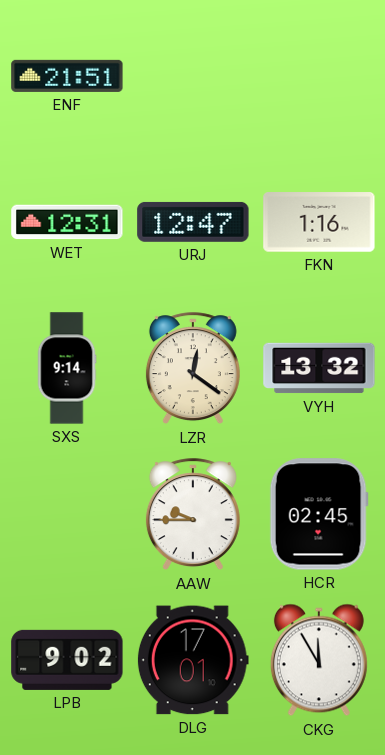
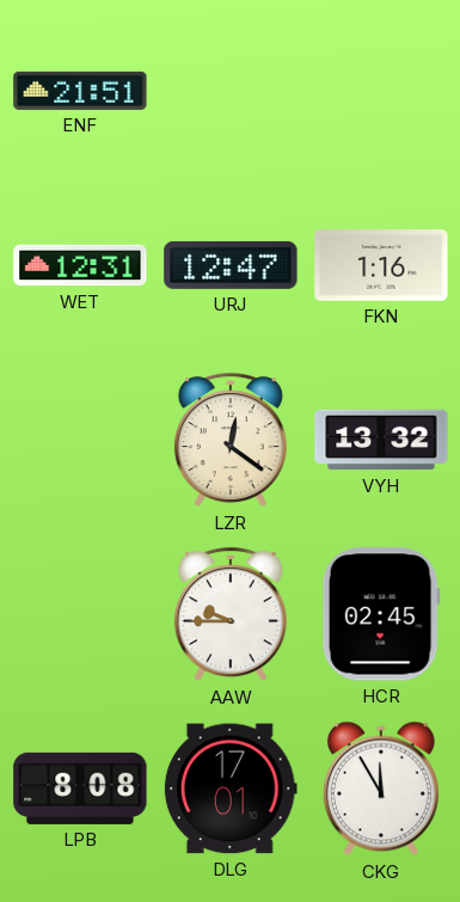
SXS: 9:14 -> none (67, 368)
LPB: 9:02 -> 8:08 (80, 789)
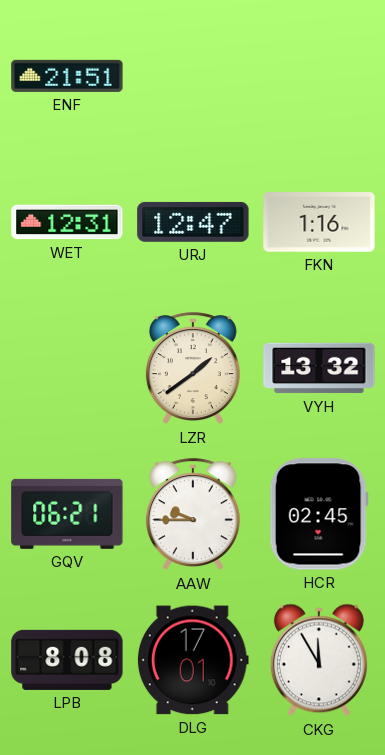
LZR: 12:21 -> 1:39 (193, 369)
GQV: none -> 06:21 (67, 514)
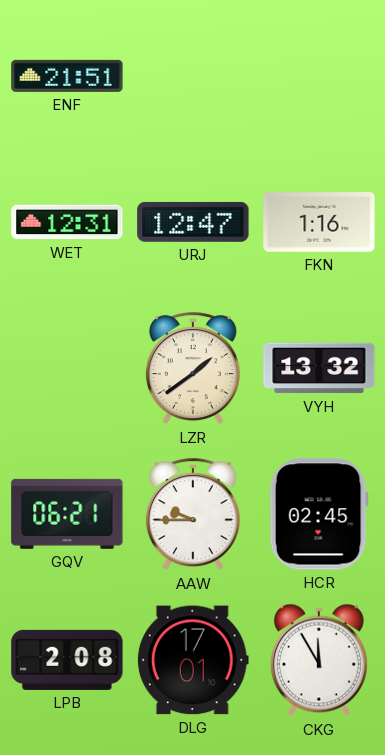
LPB: 8:08 -> 2:08 (67, 660)
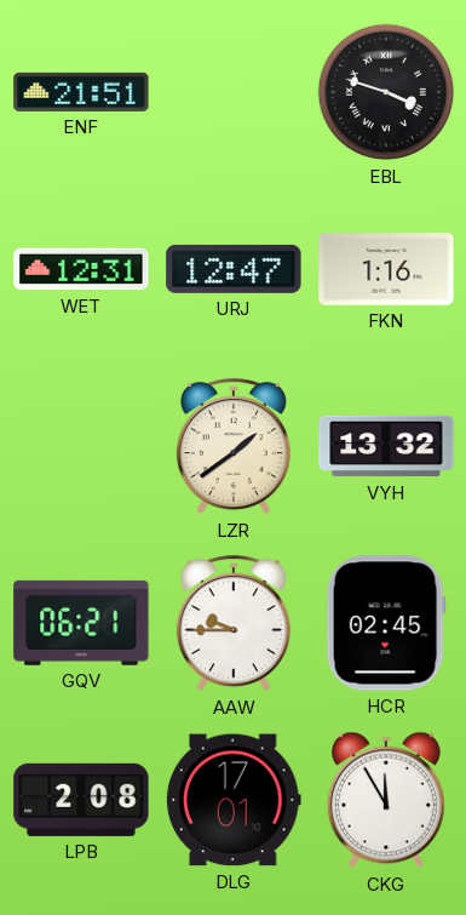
EBL: none -> 3:48 (386, 92)
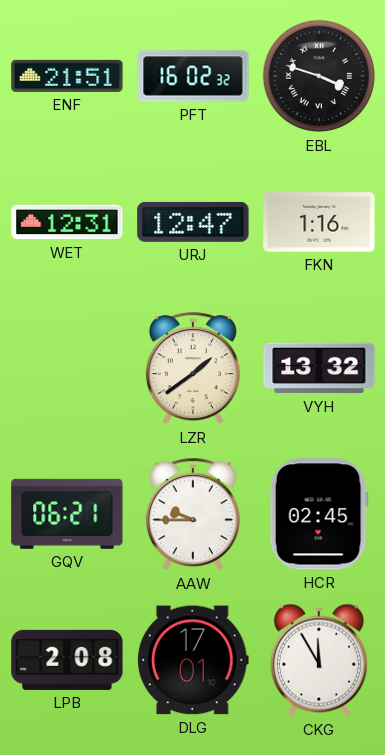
PFT: none -> 16:02 (193, 76)
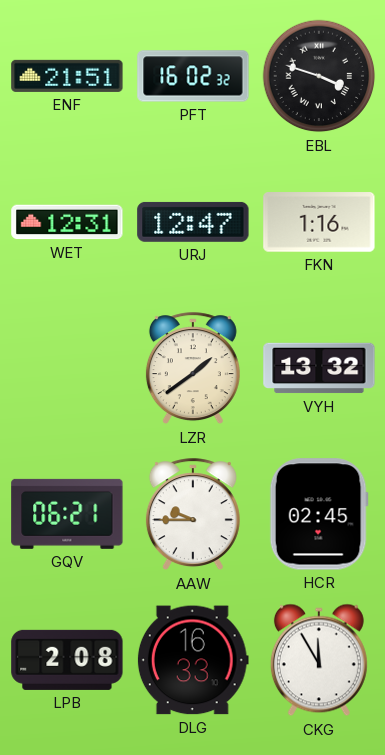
DLG: 17:01 -> 16:33 (193, 660)
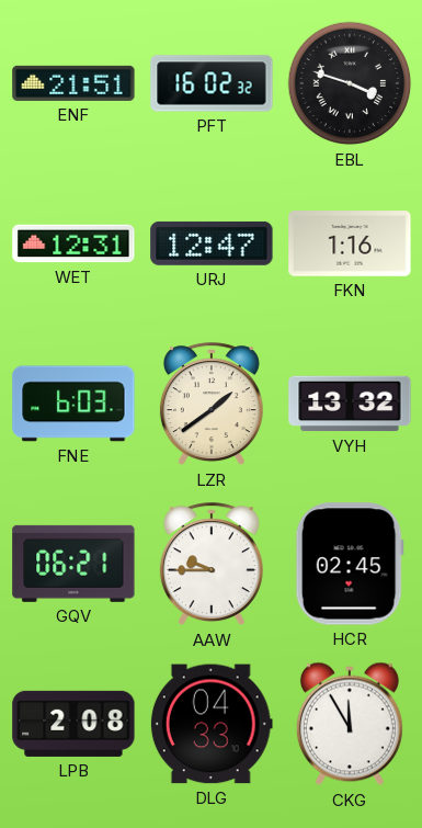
FNE: none -> 6:03 (73, 404)
DLG: 16:33 -> 04:33 (212, 724)
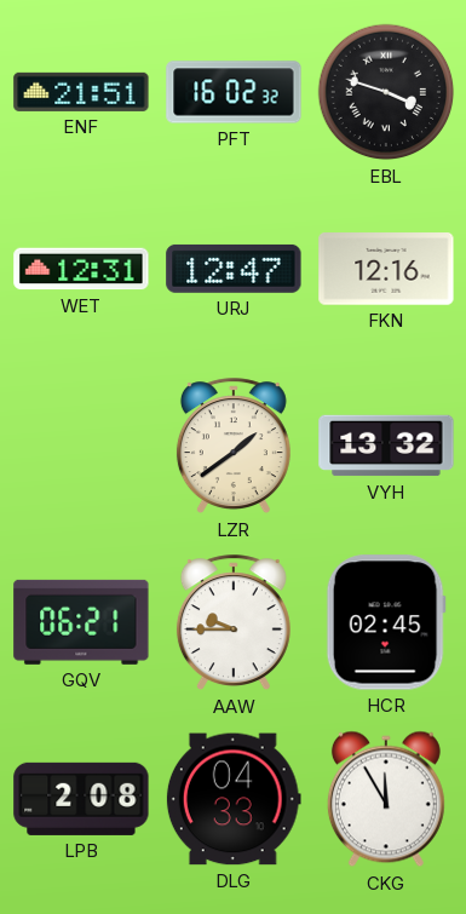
FKN: 1:16 -> 12:16 (386, 269)
FNE: 6:03 -> none (73, 404)
